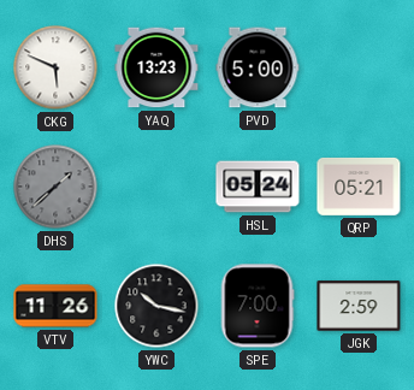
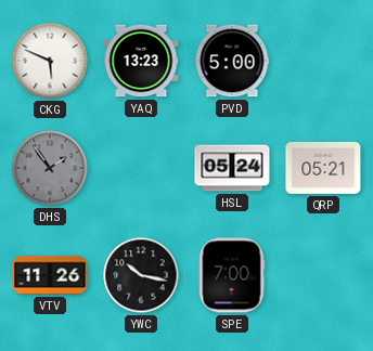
DHS: 1:38 -> 1:54 (50, 168)
JGK: 2:59 -> none (359, 306)
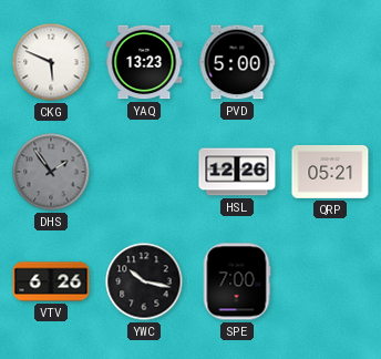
HSL: 05:24 -> 12:26 (237, 172)
VTV: 11:26 -> 6:26 (51, 281)
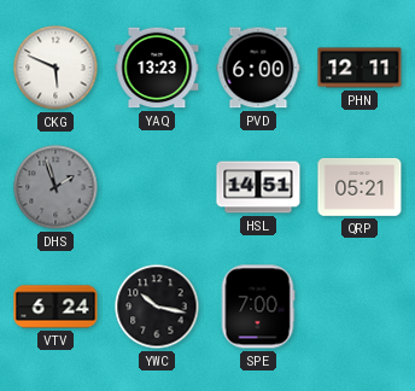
PVD: 5:00 -> 6:00 (258, 68)
PHN: none -> 12:11 (360, 68)
DHS: 1:54 -> 1:57 (55, 187)
HSL: 12:26 -> 14:51 (258, 187)
VTV: 6:26 -> 6:24 (55, 307)
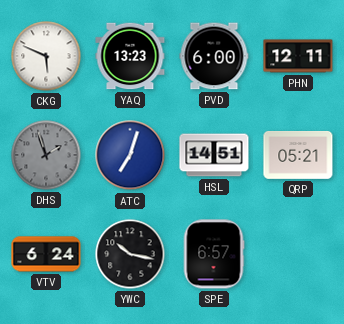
ATC: none -> 7:03 (130, 155)
SPE: 7:00 -> 6:57 (214, 254)
